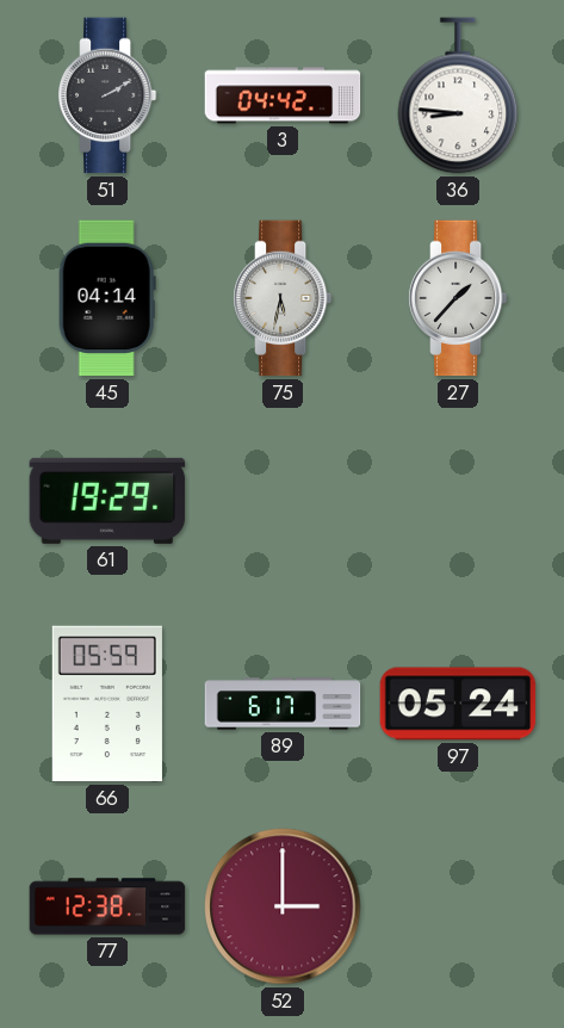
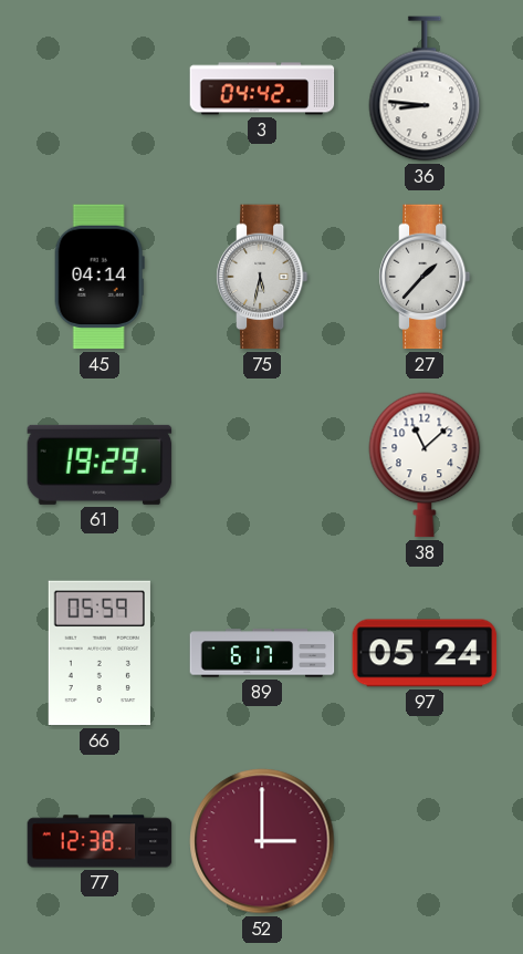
51: 2:10 -> none (107, 95)
38: none -> 11:08 (425, 465)
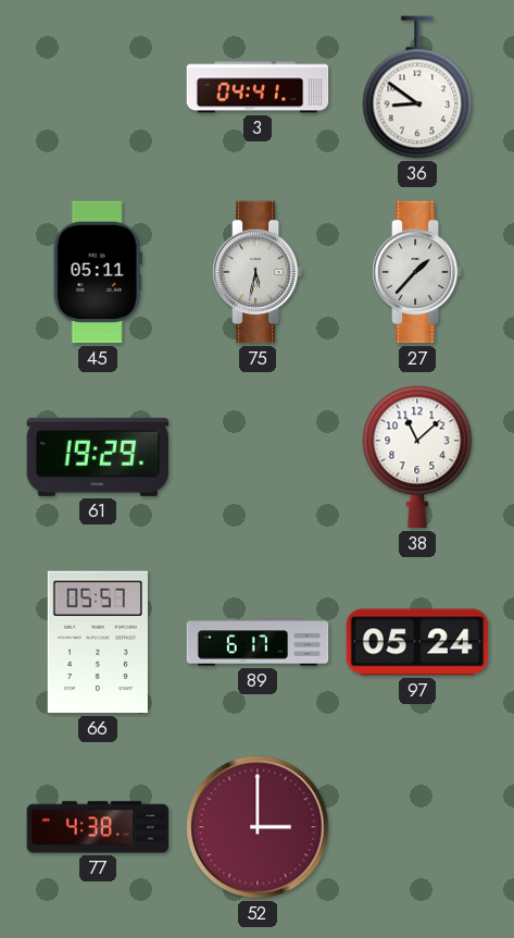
3: 04:42 -> 04:41 (258, 87)
36: 8:46 -> 8:51 (417, 87)
45: 04:14 -> 05:11 (98, 272)
66: 05:59 -> 05:57 (98, 642)
77: 12:38 -> 4:38 (98, 827)
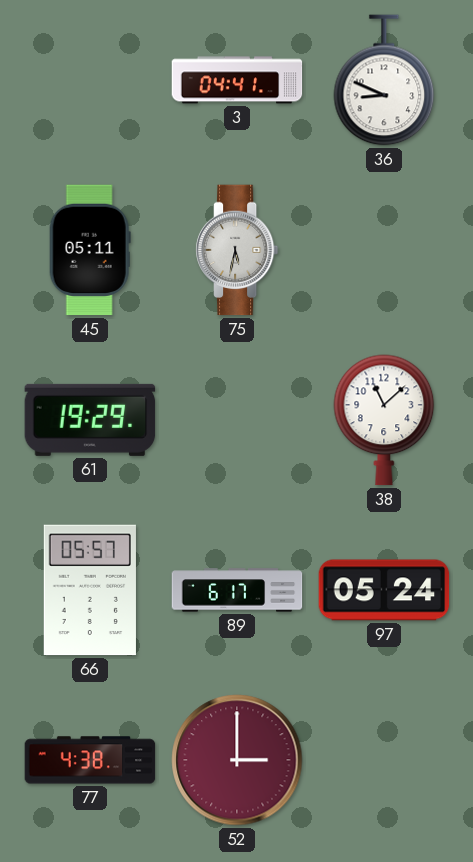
36: 8:51 -> 8:49 (384, 80)
27: 1:37 -> none (417, 272)
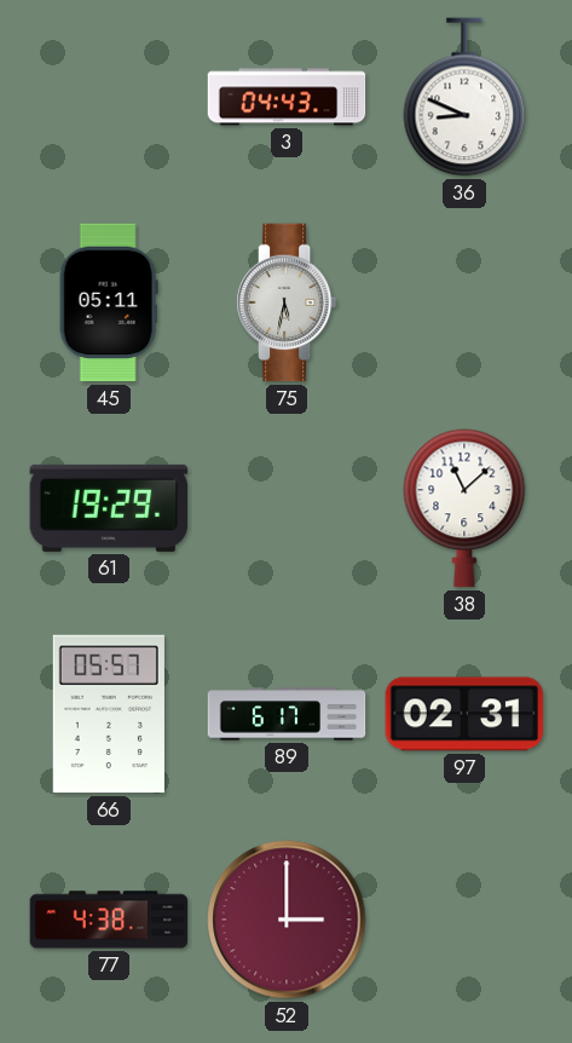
3: 04:41 -> 04:43 (287, 97)
97: 05:24 -> 02:31 (464, 714)
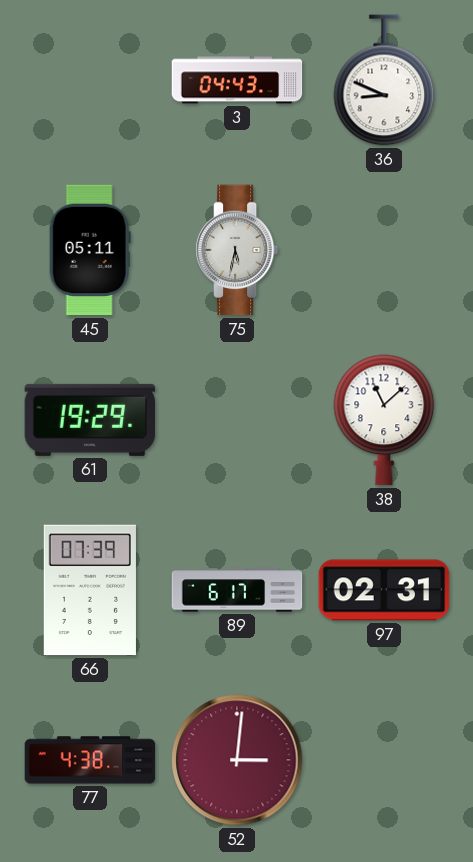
66: 05:57 -> 07:39 (90, 590)
52: 3:00 -> 3:01 (237, 760)
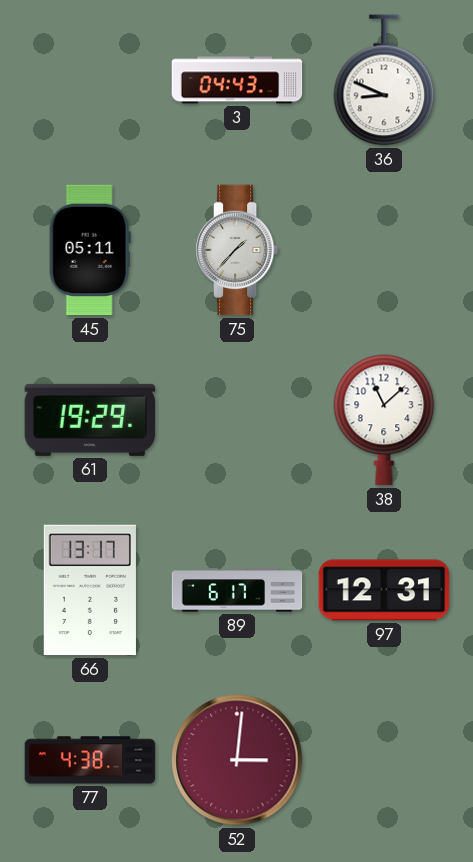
75: 5:32 -> 1:37 (237, 250)
66: 07:39 -> 13:17 (90, 590)
97: 02:31 -> 12:31 (384, 590)
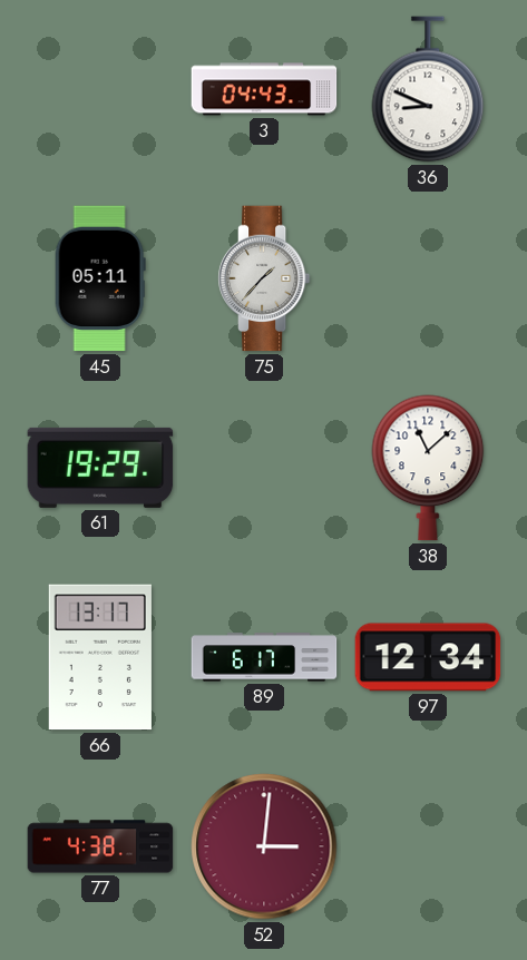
97: 12:31 -> 12:34 (428, 657)
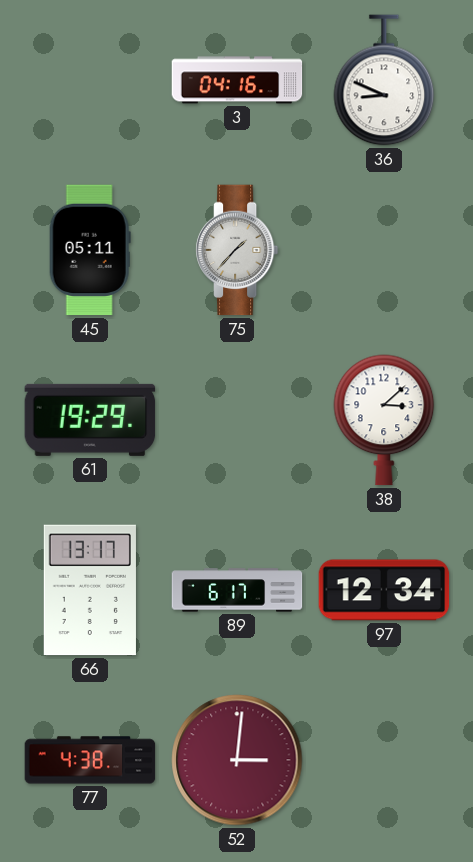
3: 04:43 -> 04:16 (237, 80)
38: 11:08 -> 3:08 (384, 420)
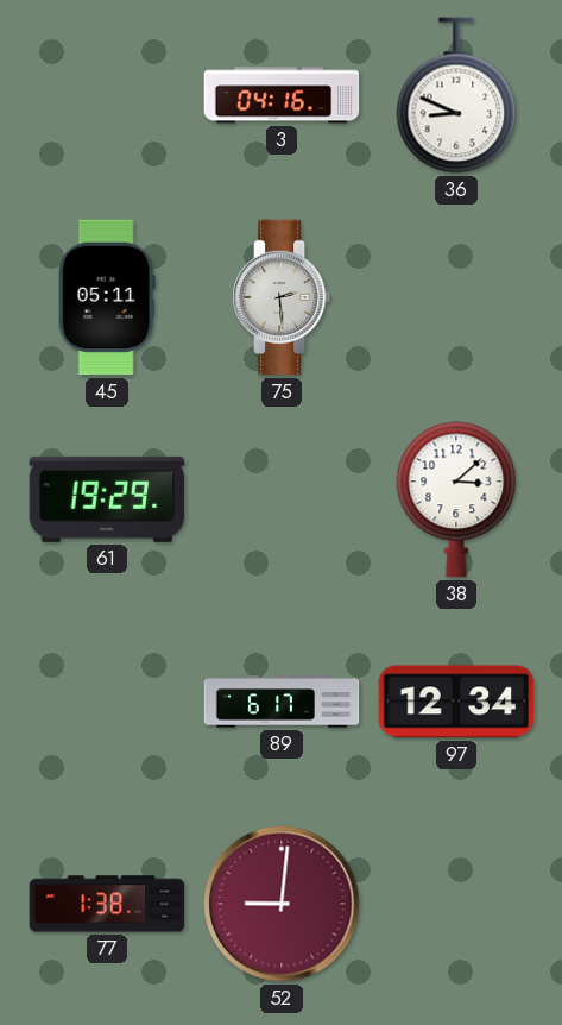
75: 1:37 -> 2:29 (282, 297)
66: 13:17 -> none (90, 590)
77: 4:38 -> 1:38 (107, 904)
52: 3:01 -> 9:01 (282, 904)
